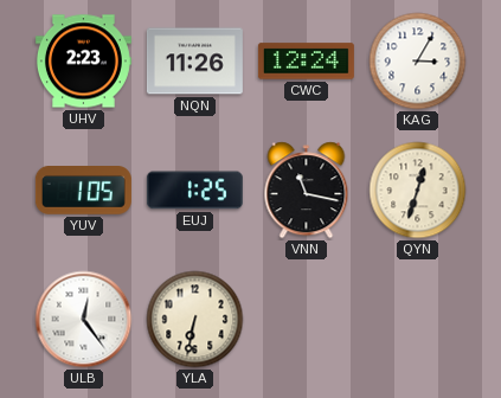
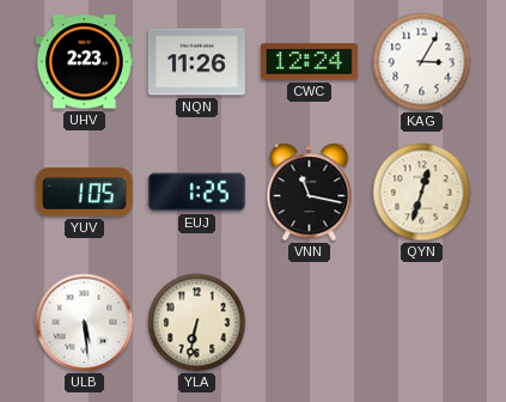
ULB: 12:24 -> 5:29 (85, 323)
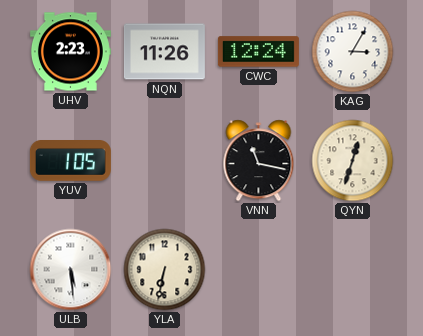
EUJ: 1:25 -> none (196, 193)
